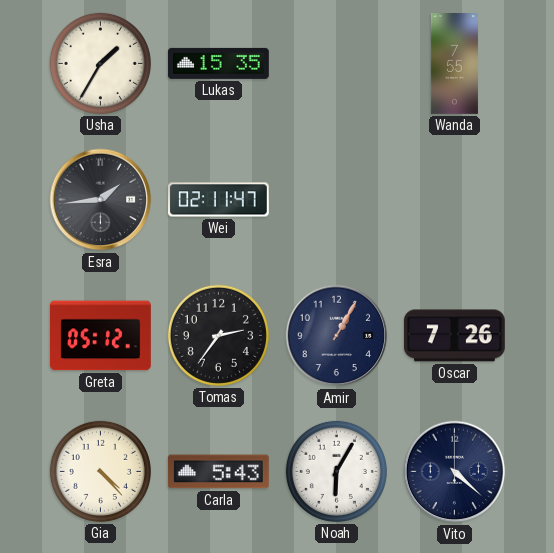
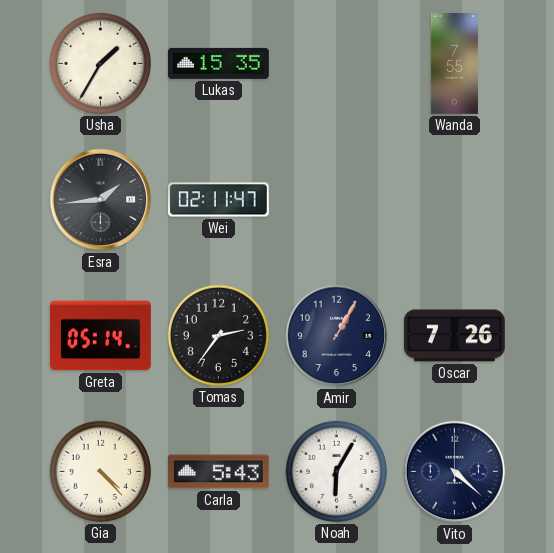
Greta: 05:12 -> 05:14 (101, 336)
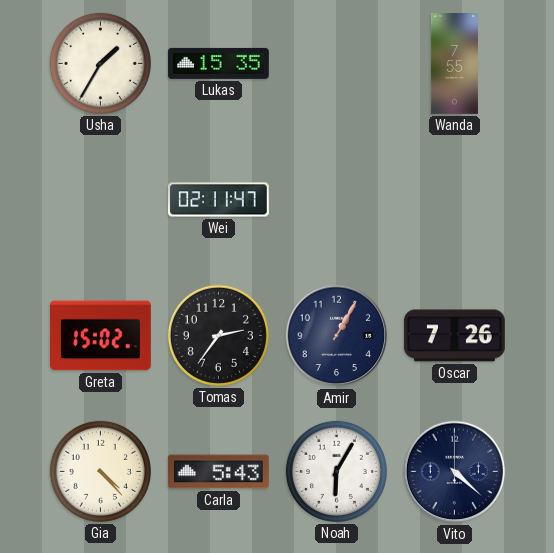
Esra: 1:44 -> none (101, 200)
Greta: 05:14 -> 15:02 (101, 336)
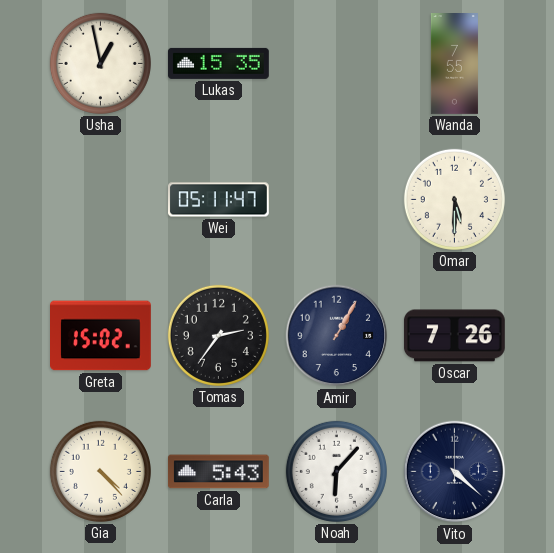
Usha: 1:35 -> 12:58 (100, 63)
Wei: 02:11 -> 05:11 (219, 200)
Omar: none -> 5:30 (454, 199)
Noah: 6:05 -> 6:07 (336, 471)
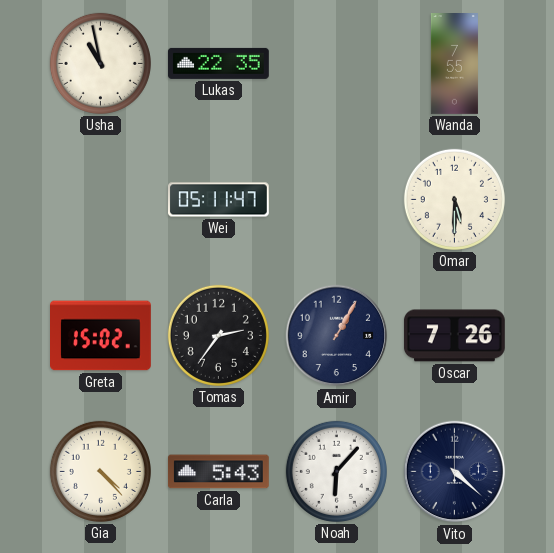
Usha: 12:58 -> 10:58 (100, 63)
Lukas: 15:35 -> 22:35 (219, 63)
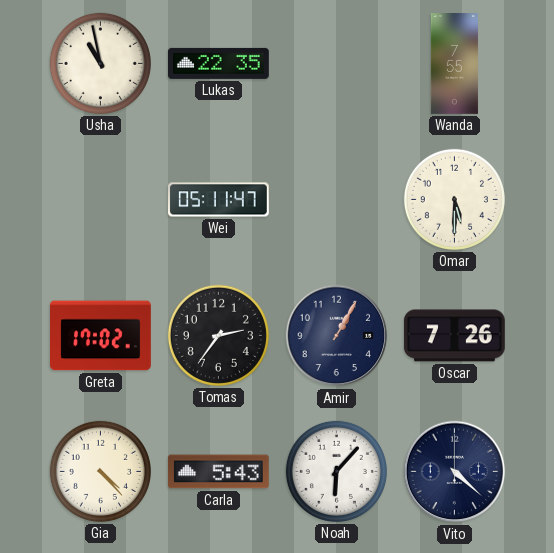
Greta: 15:02 -> 17:02 (101, 336)
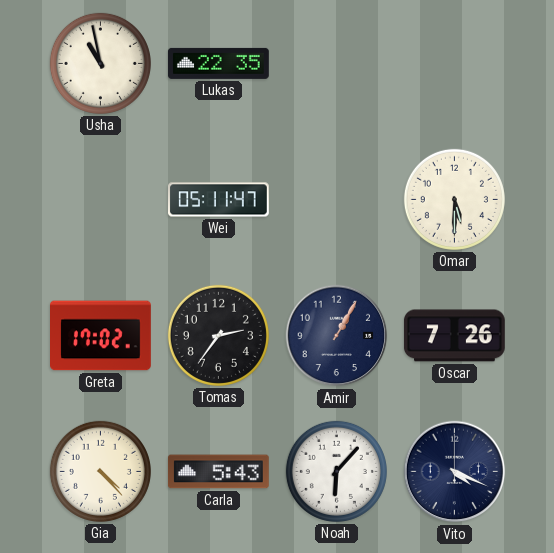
Wanda: 7:55 -> none (454, 64)
Vito: 4:22 -> 4:19 (455, 472)
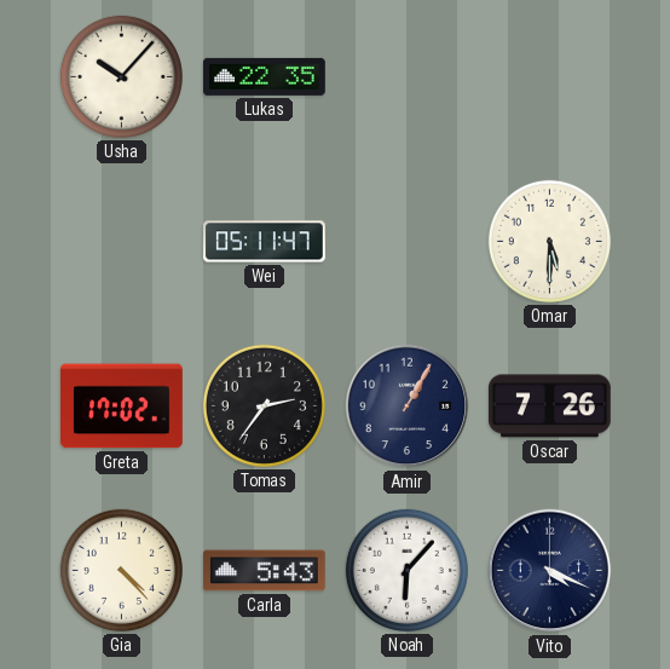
Usha: 10:58 -> 10:07 (121, 76)
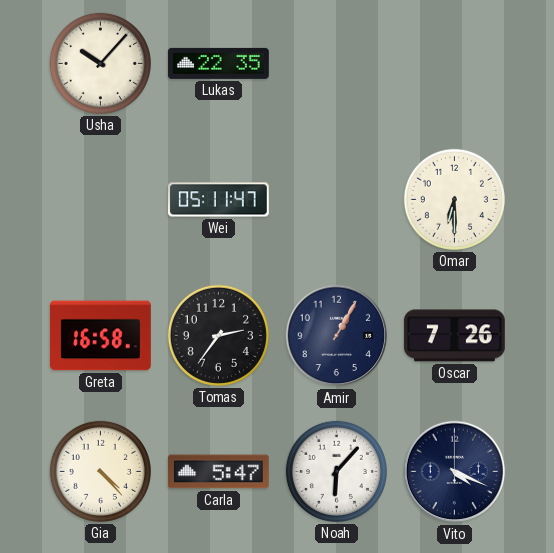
Omar: 5:30 -> 6:30 (454, 199)
Greta: 17:02 -> 16:58 (101, 336)
Carla: 5:43 -> 5:47 (218, 472)
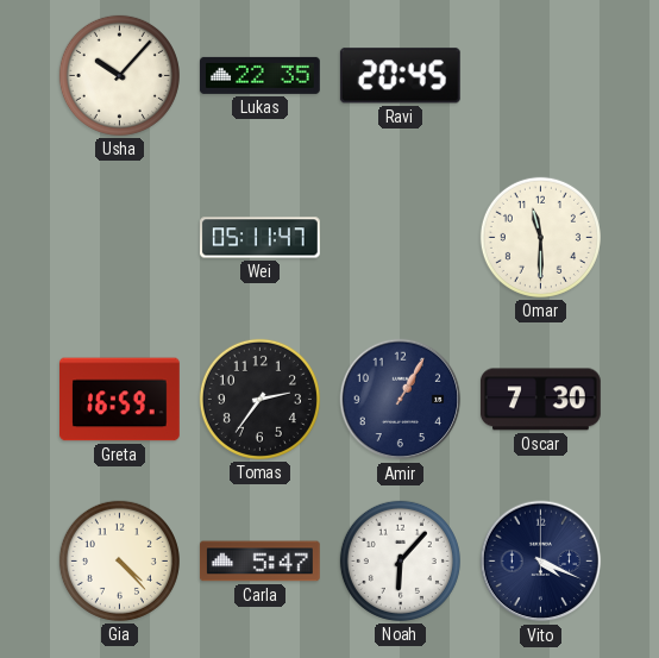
Ravi: none -> 20:45 (400, 76)
Omar: 6:30 -> 11:30 (540, 237)
Greta: 16:58 -> 16:59 (120, 400)
Oscar: 7:26 -> 7:30 (540, 400)
